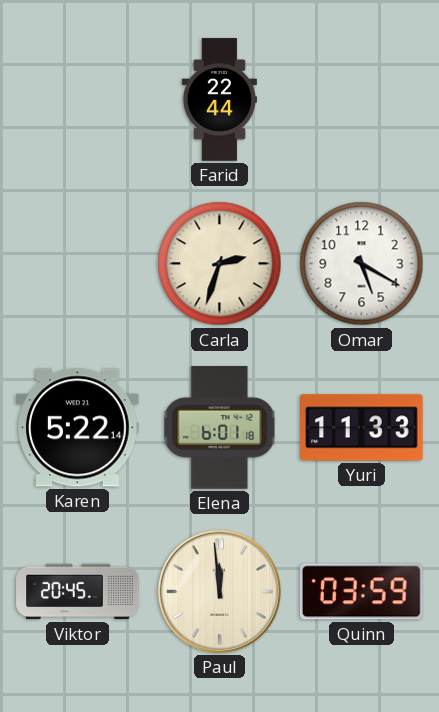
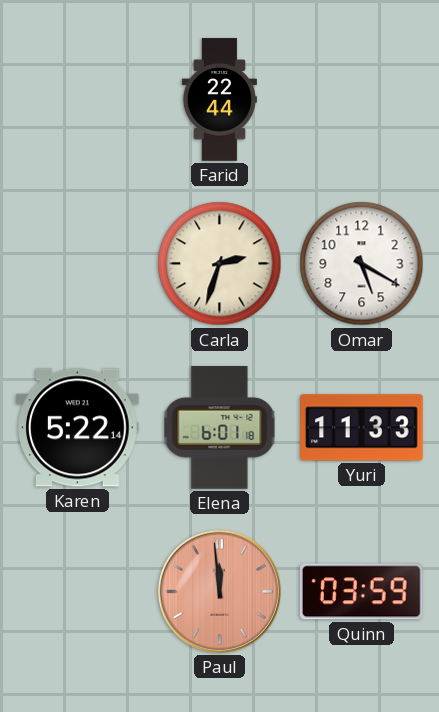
Viktor: 20:45 -> none (78, 592)
Paul dial: cream -> salmon (219, 591)
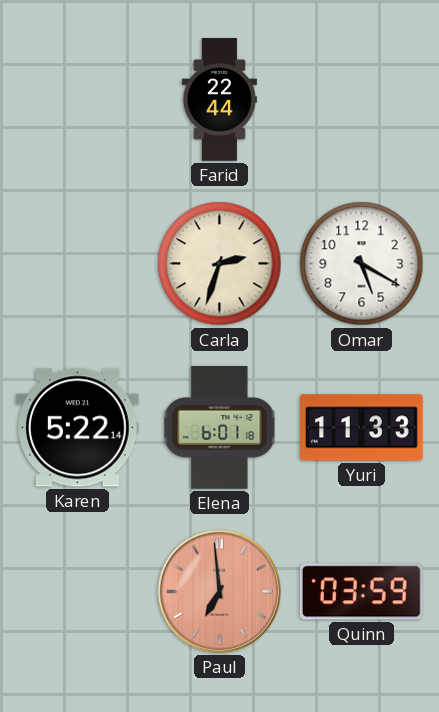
Paul: 11:59 -> 6:59 (219, 591)
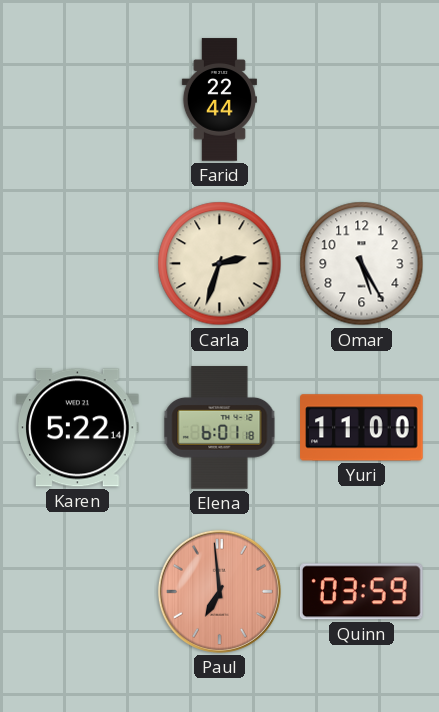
Omar: 5:20 -> 5:25 (362, 264)
Yuri: 11:33 -> 11:00 (362, 428)
